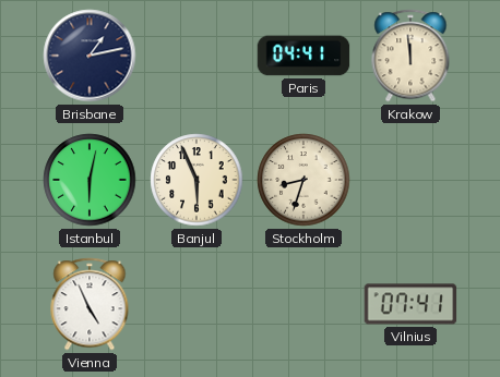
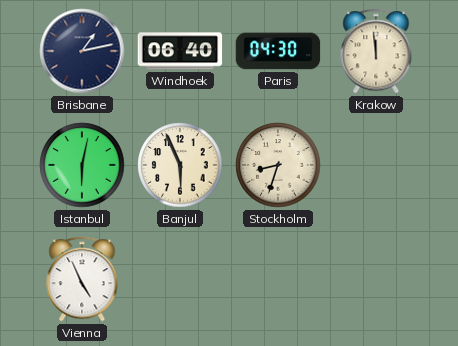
Windhoek: none -> 06:40 (180, 51)
Paris: 04:41 -> 04:30 (278, 51)
Vilnius: 07:41 -> none (410, 304)
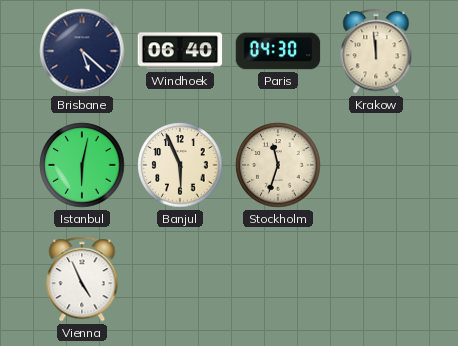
Brisbane: 1:13 -> 5:22 (82, 51)
Stockholm: 8:33 -> 11:33 (278, 165)
